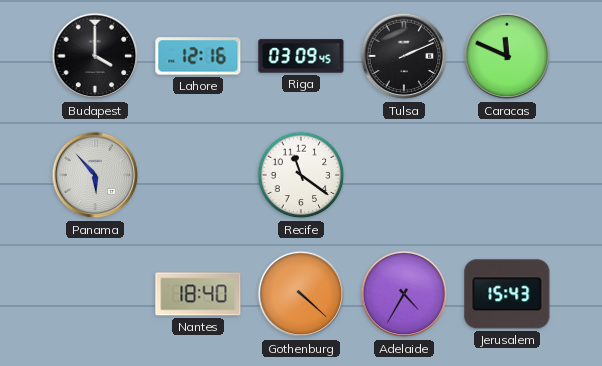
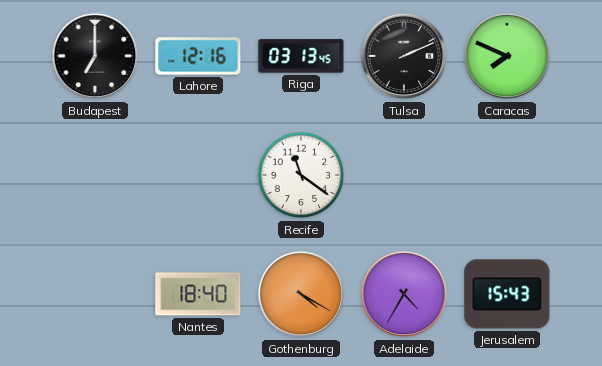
Budapest: 4:00 -> 7:00 (95, 56)
Riga: 03:09 -> 03:13 (301, 56)
Caracas: 11:49 -> 7:49 (507, 56)
Panama: 5:53 -> none (95, 175)
Gothenburg: 4:22 -> 4:20 (301, 294)
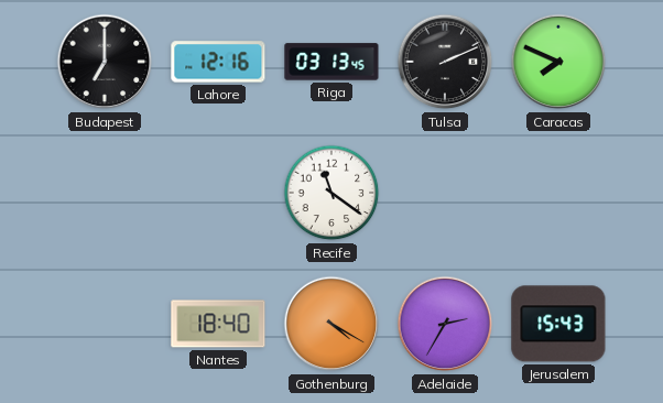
Adelaide: 4:35 -> 2:35 (445, 324)
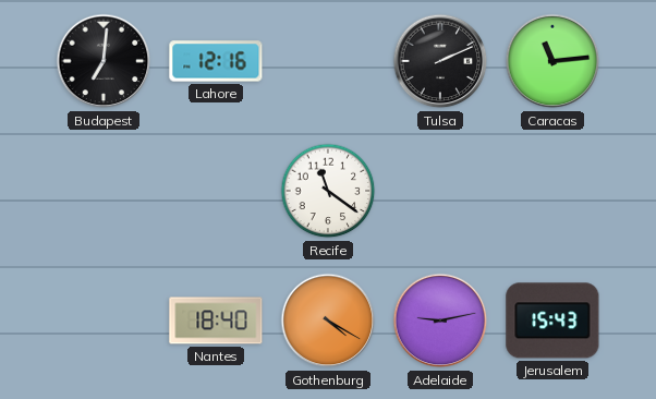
Budapest: 7:00 -> 7:01 (104, 61)
Riga: 03:13 -> none (331, 62)
Caracas: 7:49 -> 11:14 (552, 61)
Adelaide: 2:35 -> 9:13 (440, 321)
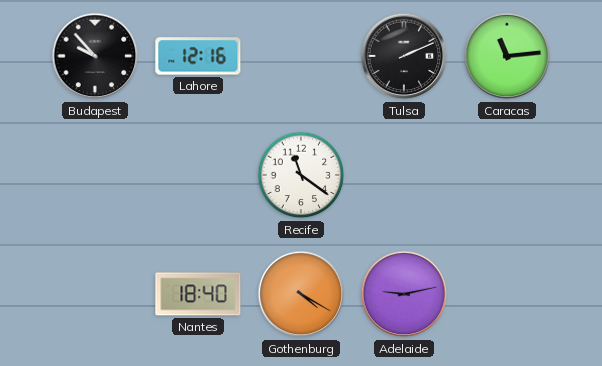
Budapest: 7:01 -> 9:53 (95, 56)
Jerusalem: 15:43 -> none (552, 321)
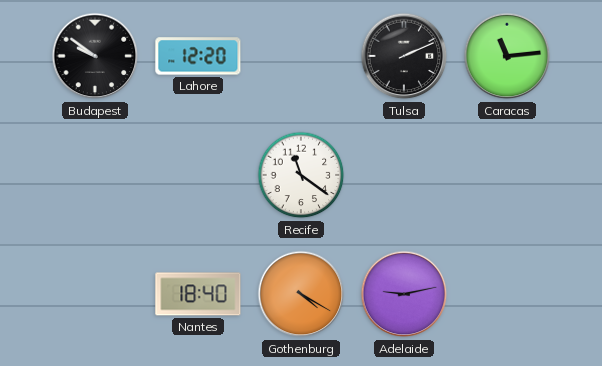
Budapest: 9:53 -> 9:51 (95, 56)
Lahore: 12:16 -> 12:20 (198, 56)
